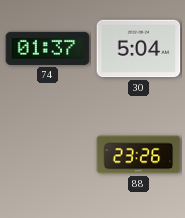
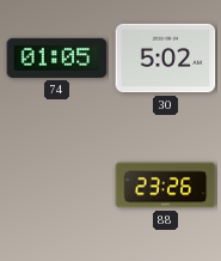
74: 01:37 -> 01:05 (57, 57)
30: 5:04 -> 5:02 (166, 59)
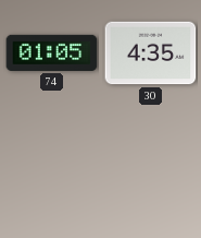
30: 5:02 -> 4:35 (151, 53)
88: 23:26 -> none (166, 186)
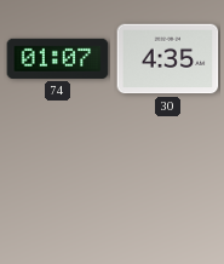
74: 01:05 -> 01:07 (58, 58)
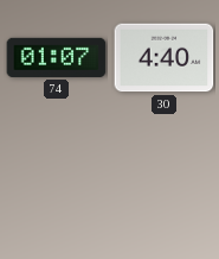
30: 4:35 -> 4:40 (165, 58)
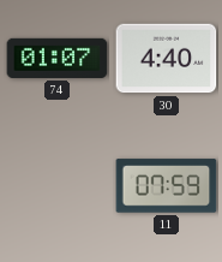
11: none -> 07:59 (167, 186)
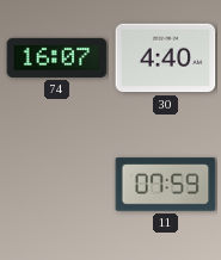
74: 01:07 -> 16:07 (57, 57)
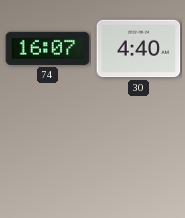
11: 07:59 -> none (166, 185)
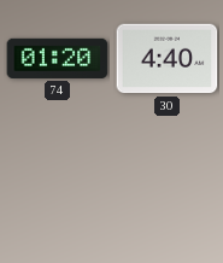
74: 16:07 -> 01:20 (58, 58)
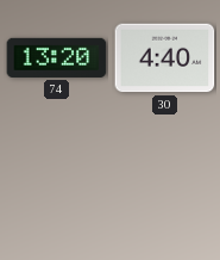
74: 01:20 -> 13:20 (57, 57)
